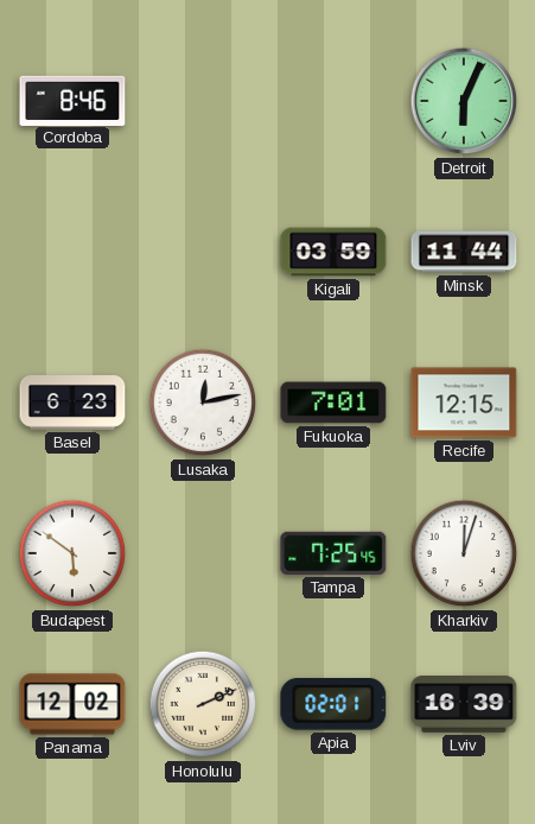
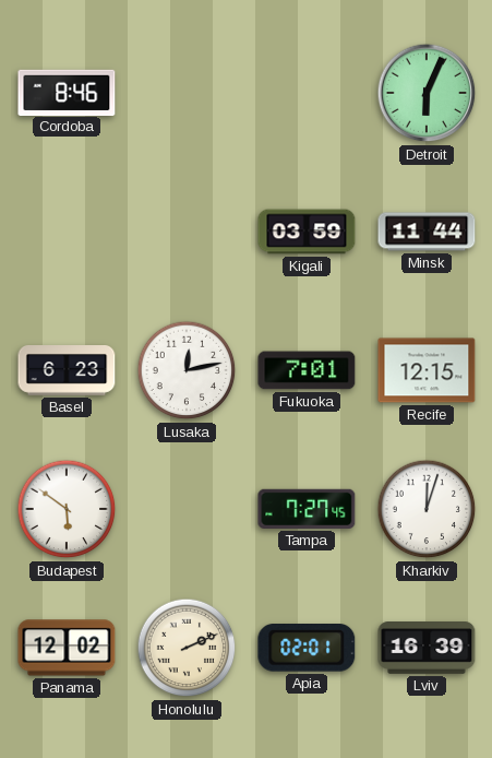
Tampa: 7:25 -> 7:27 (307, 509)
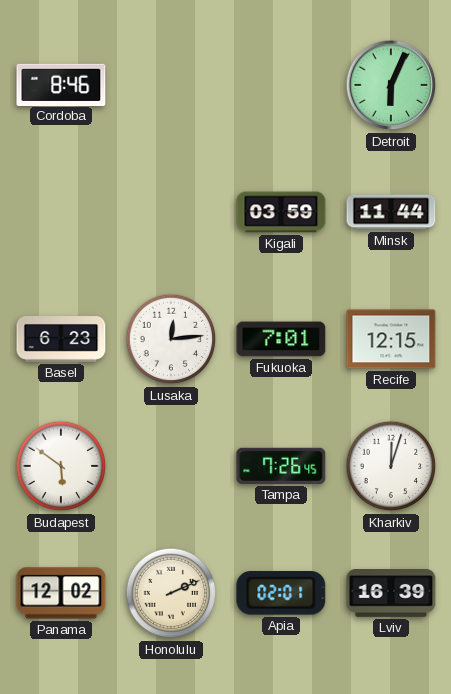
Lusaka: 12:13 -> 12:14 (171, 339)
Tampa: 7:27 -> 7:26 (281, 466)
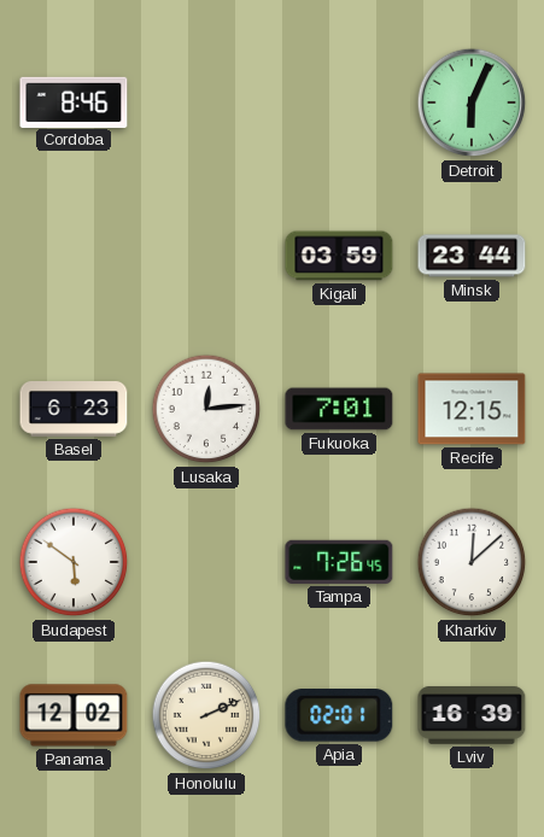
Minsk: 11:44 -> 23:44 (472, 256)
Kharkiv: 12:03 -> 12:08 (472, 562)
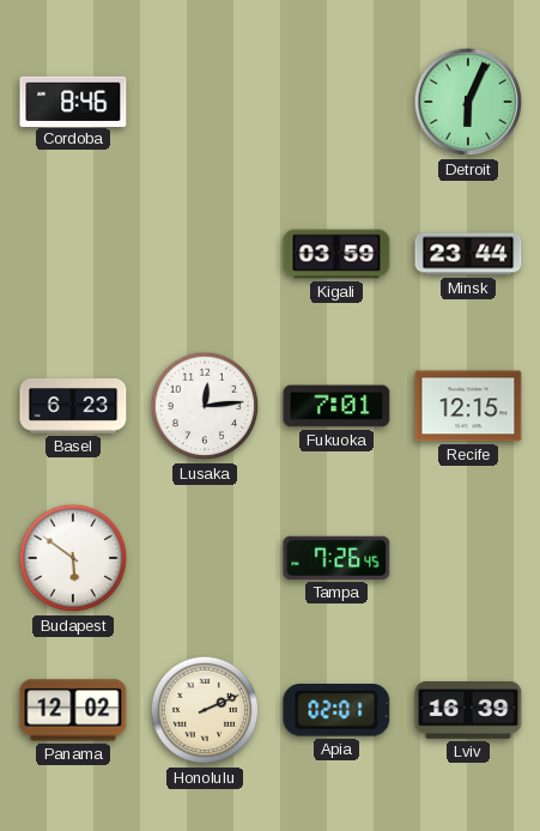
Kharkiv: 12:08 -> none (472, 562)
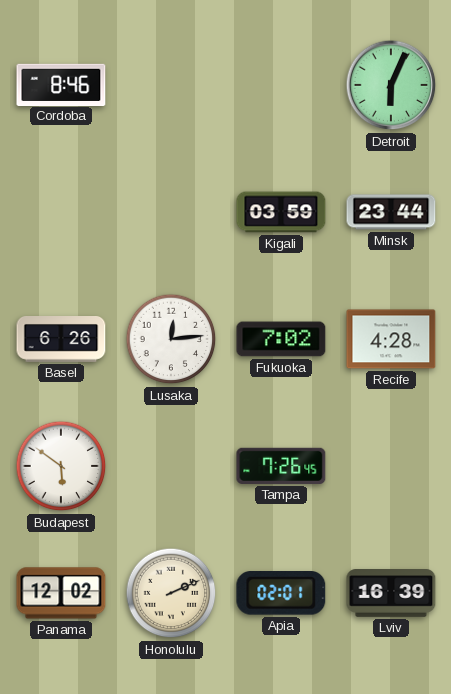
Basel: 6:23 -> 6:26 (61, 340)
Fukuoka: 7:01 -> 7:02 (281, 339)
Recife: 12:15 -> 4:28 (391, 339)
